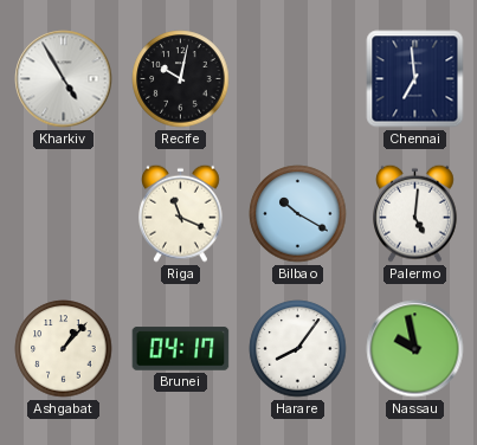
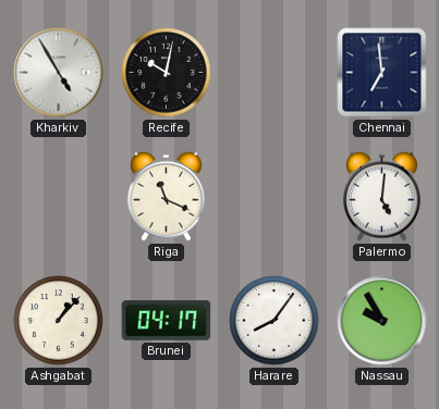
Bilbao: 10:20 -> none (298, 214)
Nassau: 9:58 -> 9:55 (382, 321)
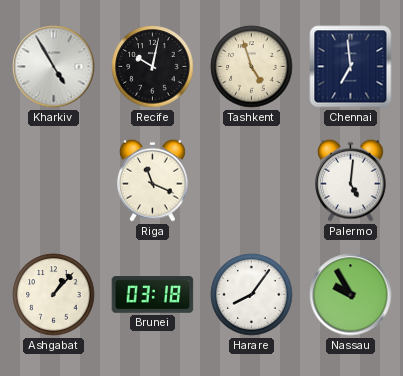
Tashkent: none -> 4:57 (252, 67)
Brunei: 04:17 -> 03:18 (153, 295)
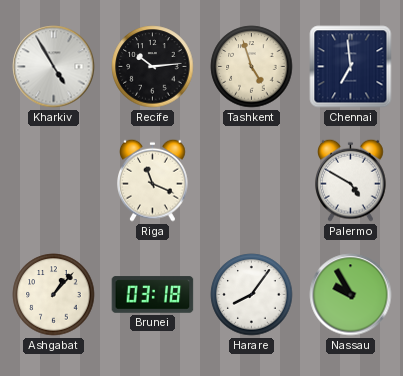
Recife: 10:02 -> 10:14 (153, 67)
Palermo: 5:01 -> 4:50 (351, 180)
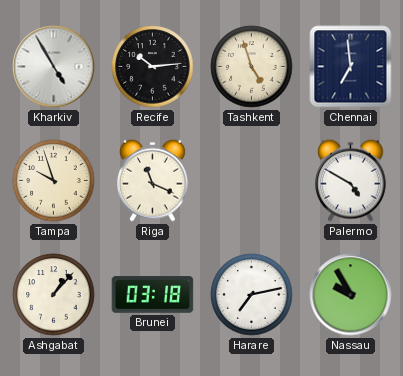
Tampa: none -> 9:57 (54, 181)
Harare: 8:06 -> 7:13 (252, 295)
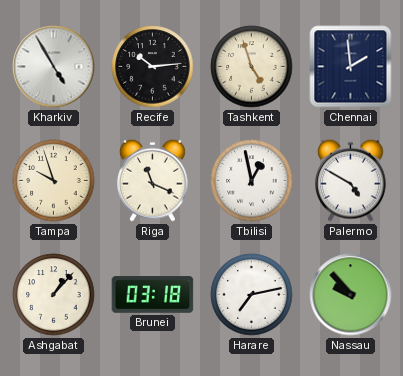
Chennai: 6:59 -> 1:59 (351, 67)
Tbilisi: none -> 12:58 (252, 181)
Nassau: 9:55 -> 9:53 (351, 295)
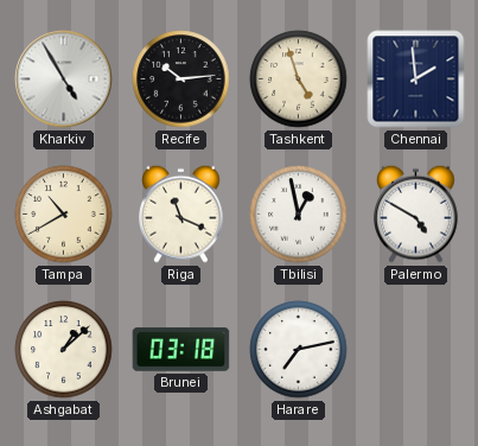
Tampa: 9:57 -> 10:40 (64, 215)
Ashgabat: 1:07 -> 1:08 (64, 350)
Nassau: 9:53 -> none (351, 295)
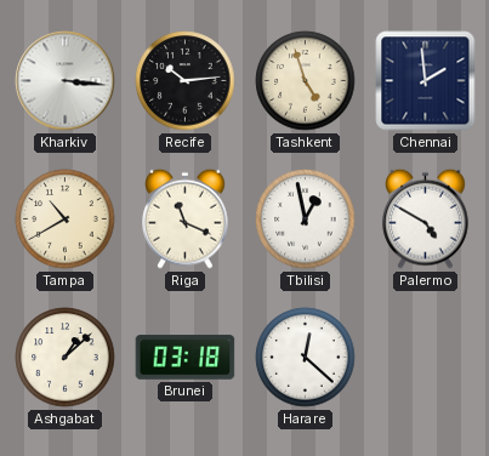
Kharkiv: 4:55 -> 3:16 (66, 81)
Harare: 7:13 -> 12:22 (306, 358)
